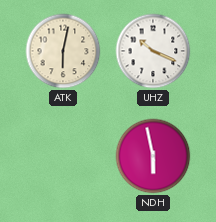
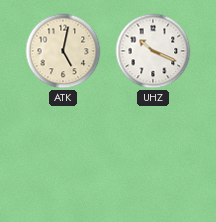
ATK: 6:02 -> 5:02 (63, 51)
NDH: 5:58 -> none (153, 156)
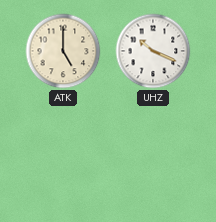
ATK: 5:02 -> 5:00 (63, 51)
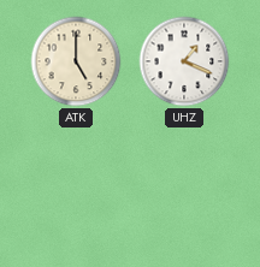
UHZ: 10:19 -> 1:19 (184, 61)
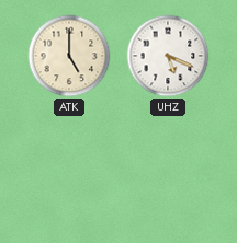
UHZ: 1:19 -> 5:19 (168, 56)
